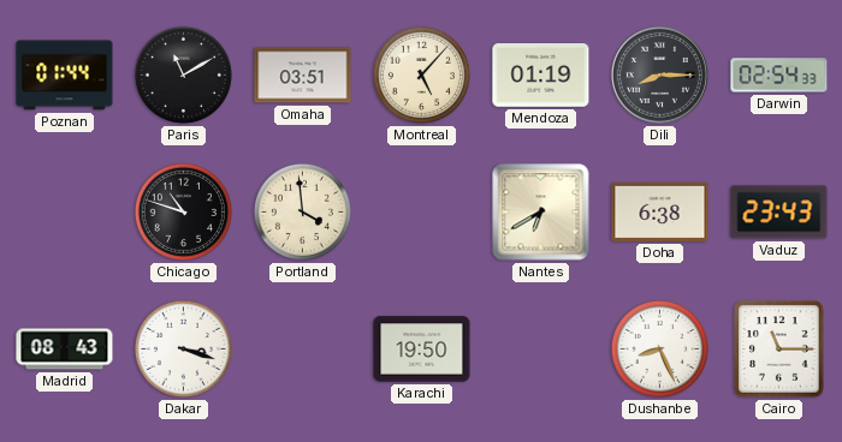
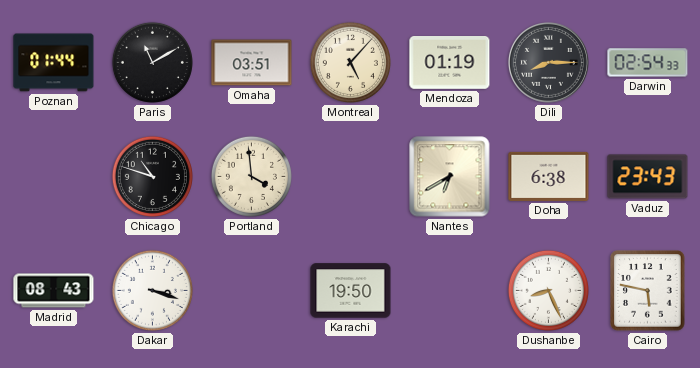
Cairo: 11:15 -> 5:47 (648, 291)
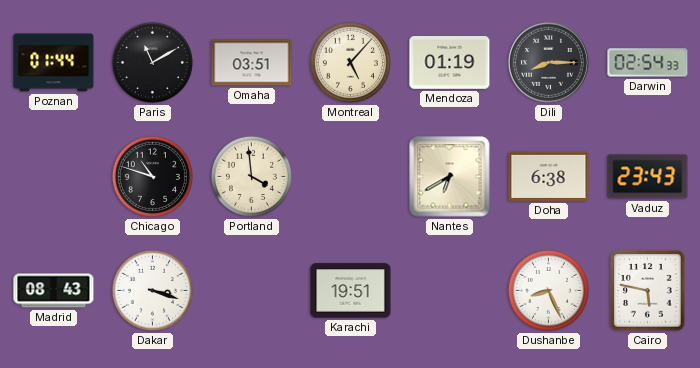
Karachi: 19:50 -> 19:51 (351, 291)
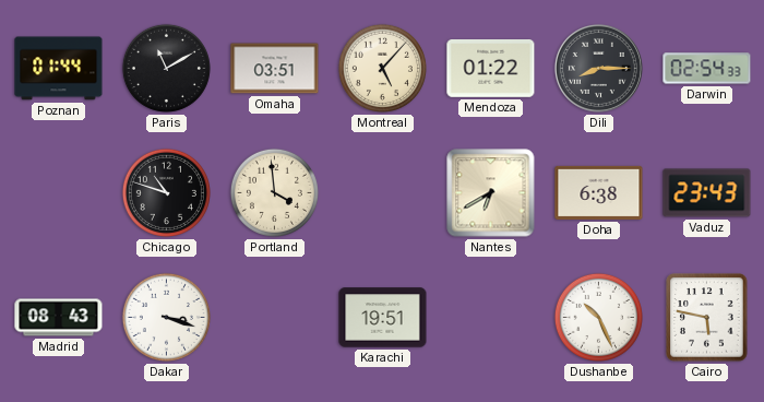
Mendoza: 01:19 -> 01:22 (491, 69)
Dushanbe: 8:26 -> 10:26 (598, 317)
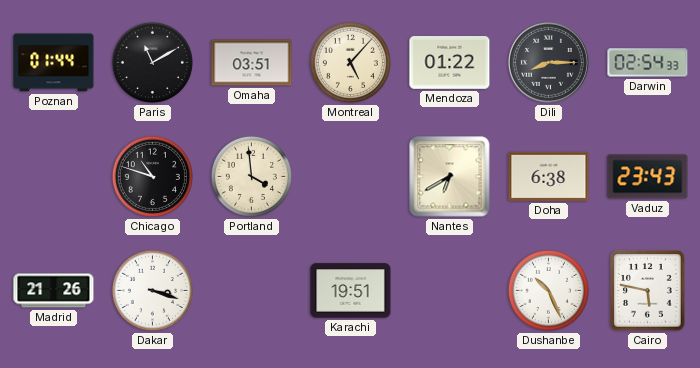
Madrid: 08:43 -> 21:26 (54, 291)
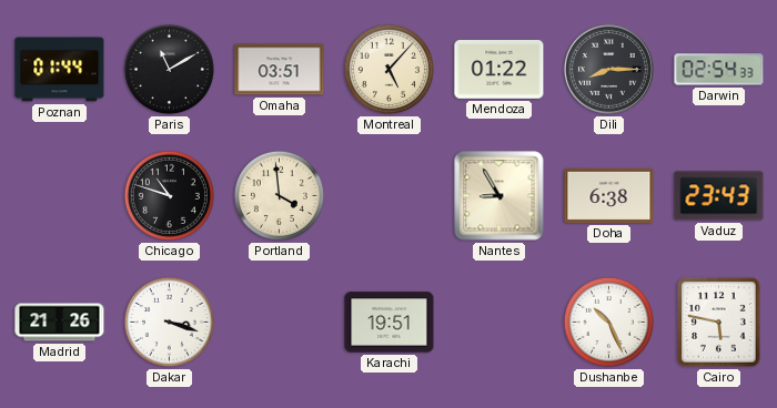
Nantes: 6:40 -> 8:55 (500, 196)
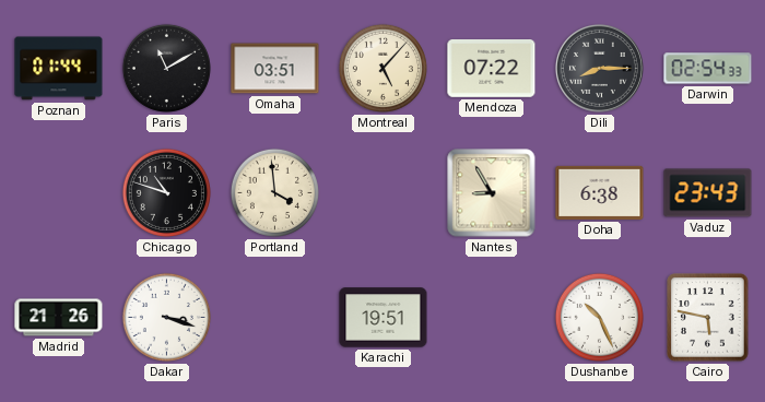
Mendoza: 01:22 -> 07:22 (492, 69)
